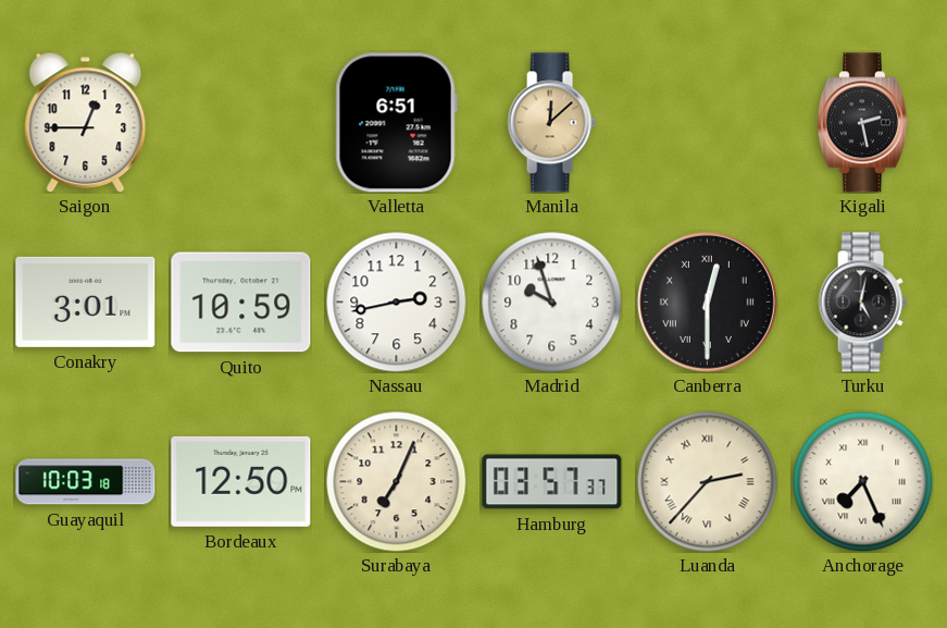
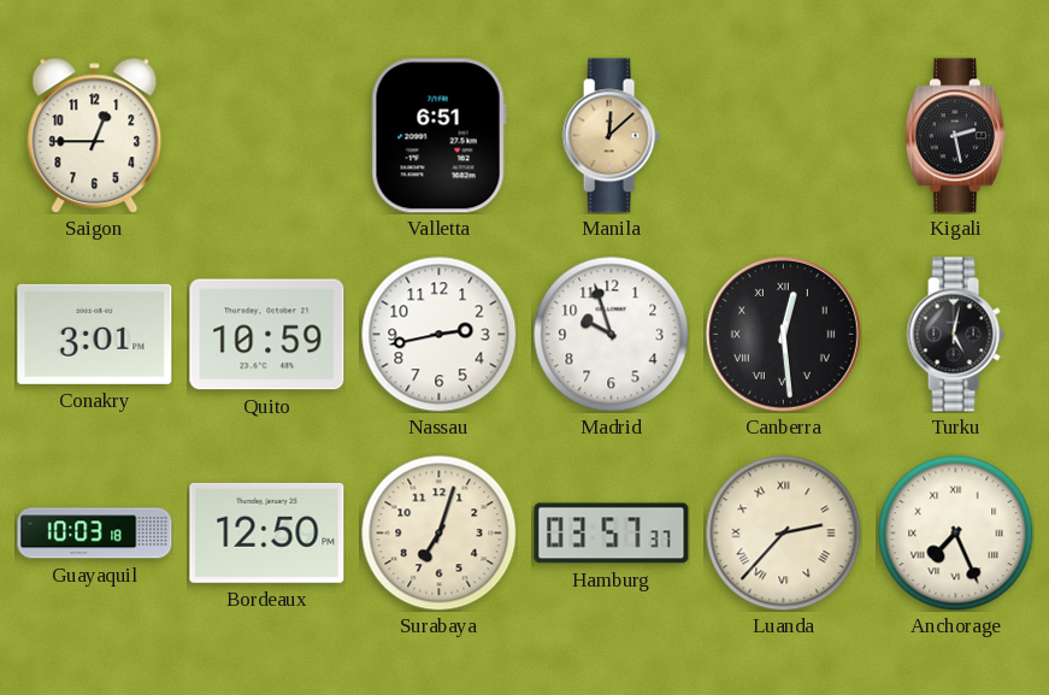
Canberra: 12:30 -> 12:29 (783, 334)
Surabaya: 7:04 -> 7:03 (438, 532)
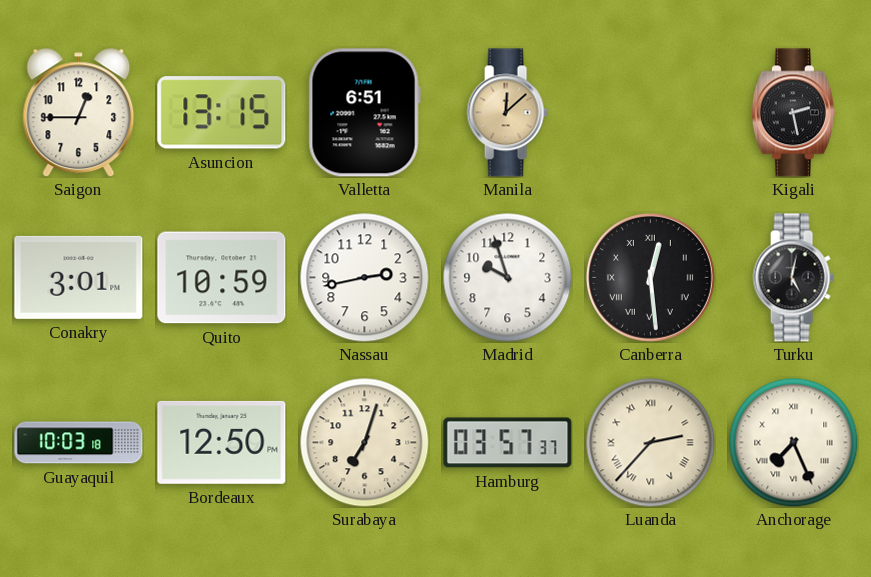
Asuncion: none -> 13:15 (222, 113)
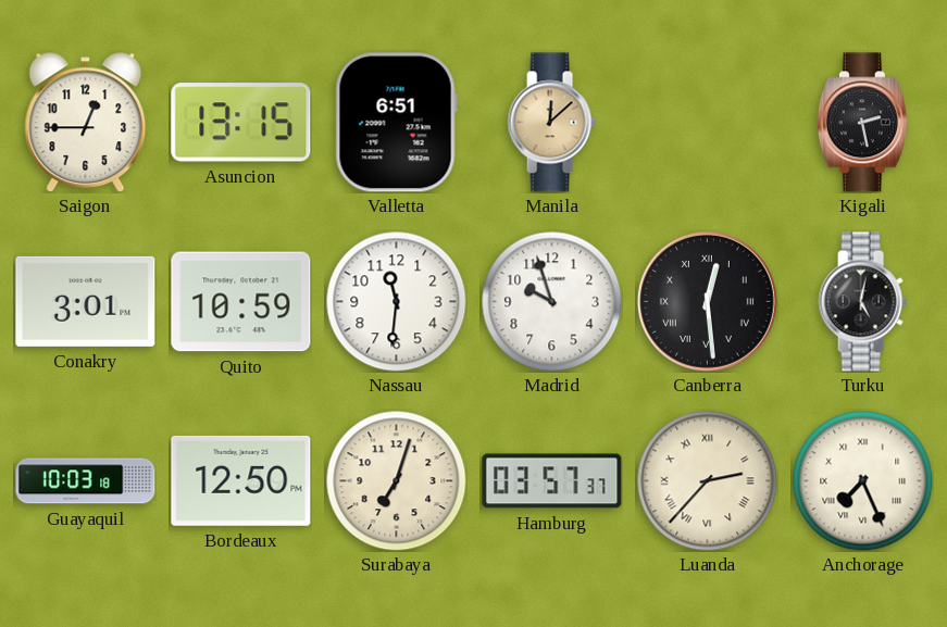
Nassau: 2:43 -> 11:31 (396, 301)
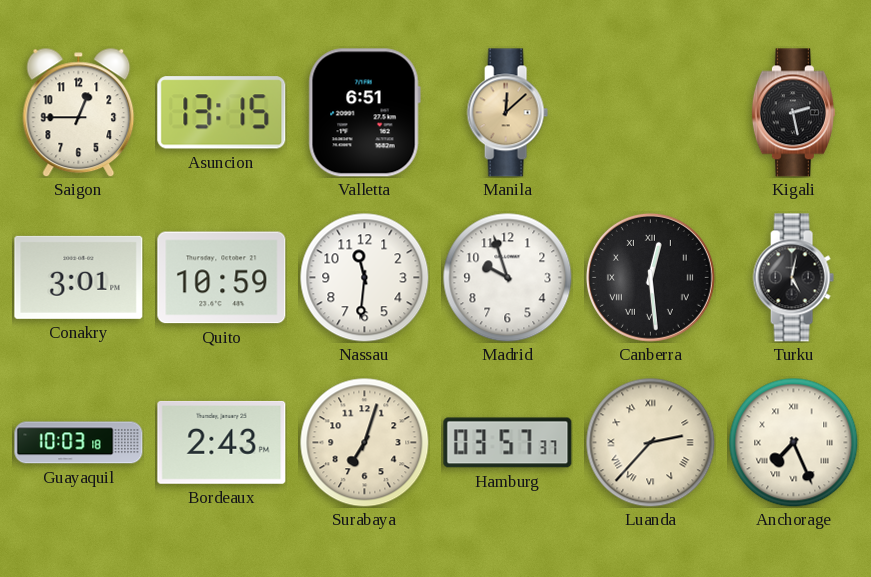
Bordeaux: 12:50 -> 2:43 (222, 442)
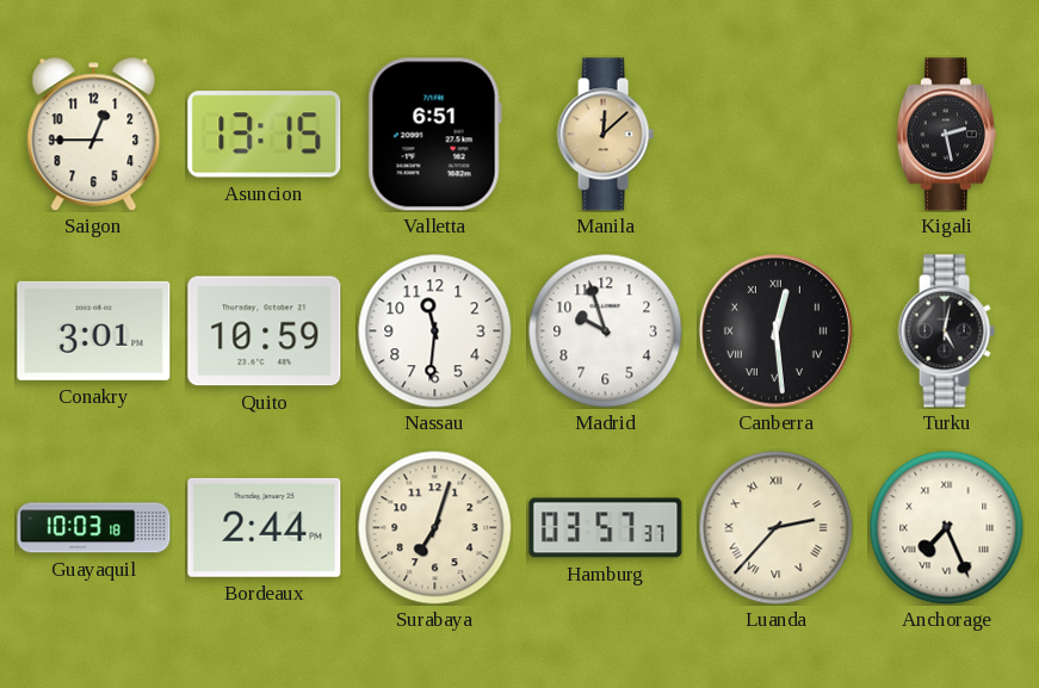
Bordeaux: 2:43 -> 2:44 (265, 527)
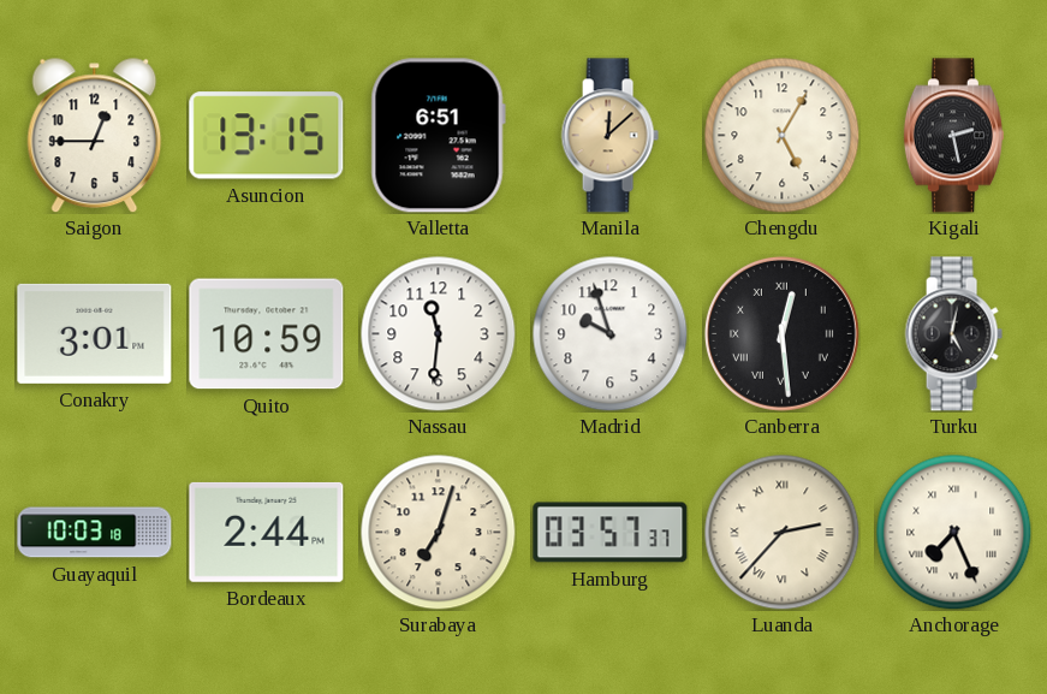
Chengdu: none -> 5:05 (781, 135)
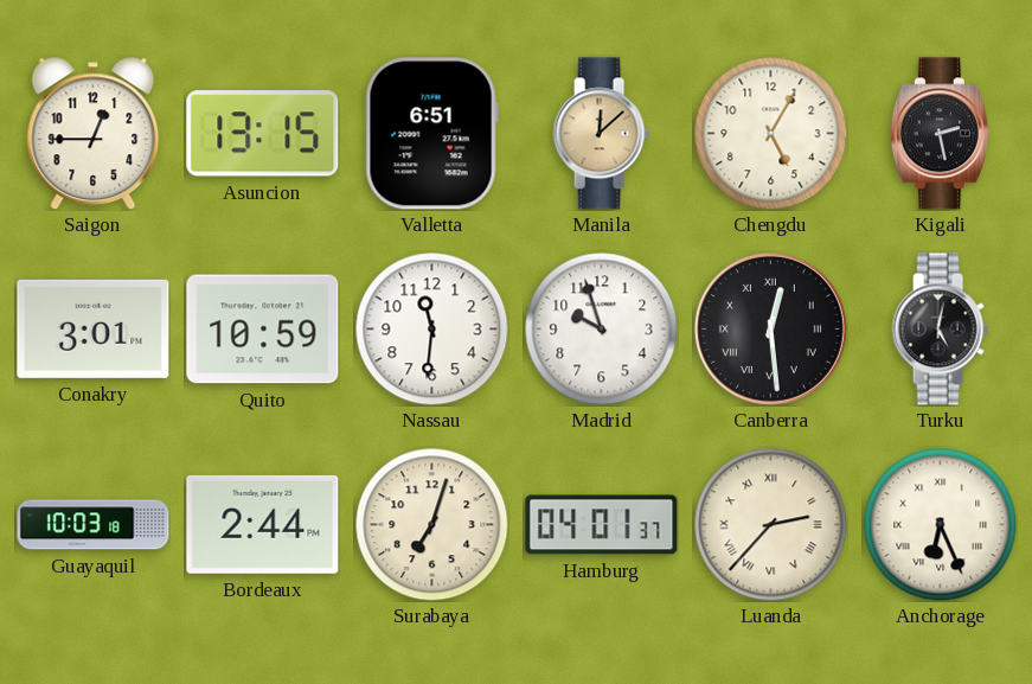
Hamburg: 03:57 -> 04:01 (602, 525)
Anchorage: 7:26 -> 6:26 (940, 524)
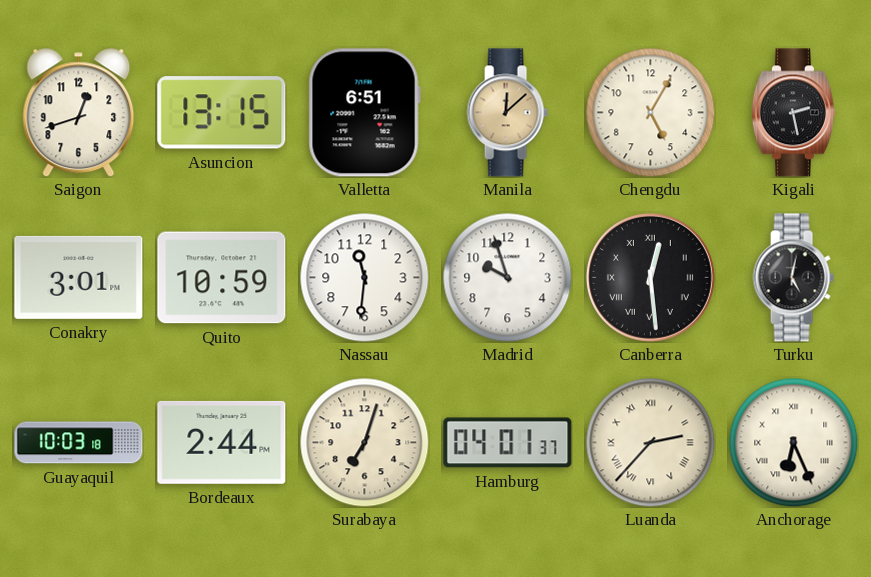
Saigon: 12:45 -> 12:42 (79, 112)
